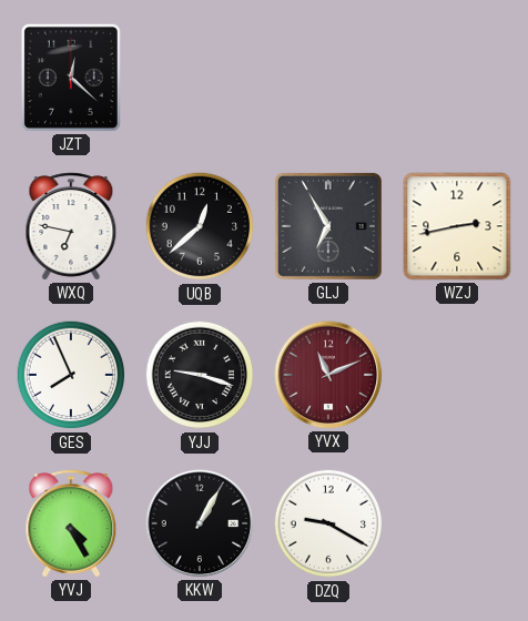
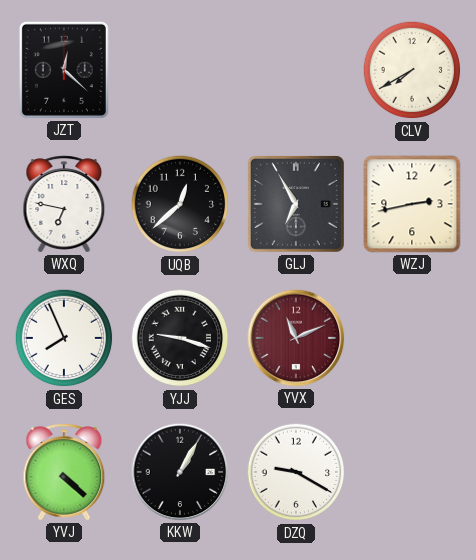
CLV: none -> 7:40 (412, 70)
YVJ: 4:25 -> 4:22 (64, 472)
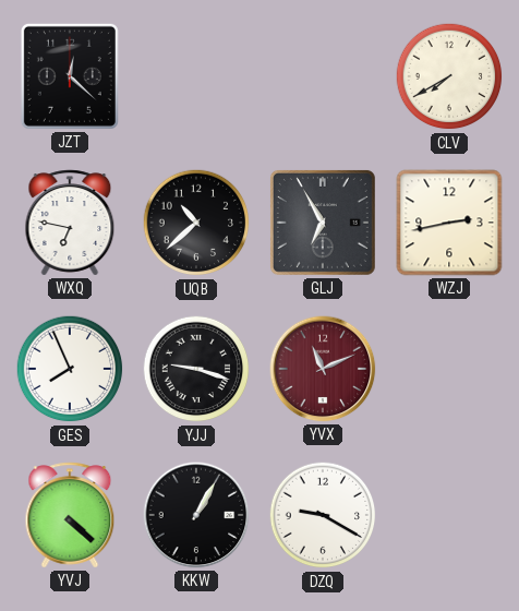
UQB: 12:38 -> 10:38 (196, 223)
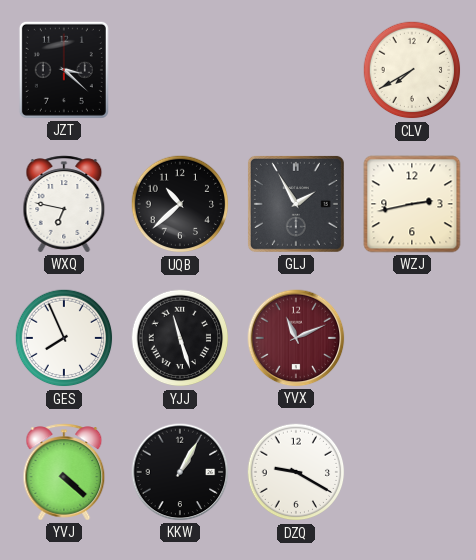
JZT: 12:22 -> 3:22 (64, 70)
GLJ: 6:55 -> 1:55 (296, 204)
YJJ: 9:18 -> 11:27 (180, 338)
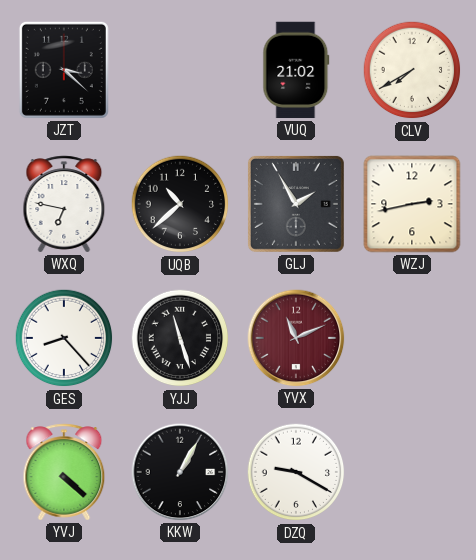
VUQ: none -> 21:02 (296, 70)
GES: 7:56 -> 8:23 (64, 338)
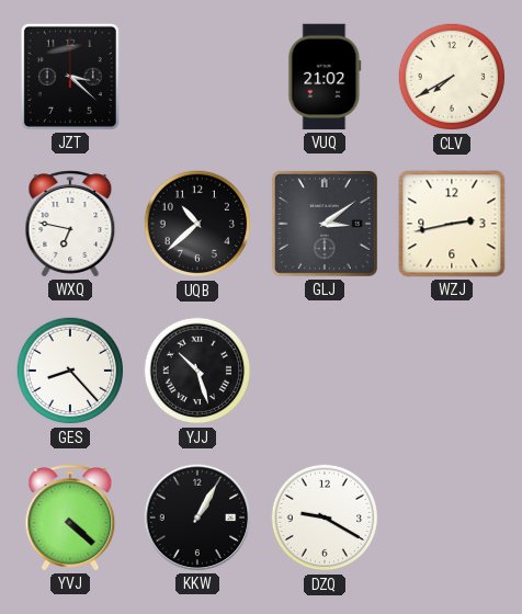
GLJ: 1:55 -> 3:09 (325, 224)
YJJ: 11:27 -> 10:27 (197, 371)
YVX: 11:11 -> none (296, 338)
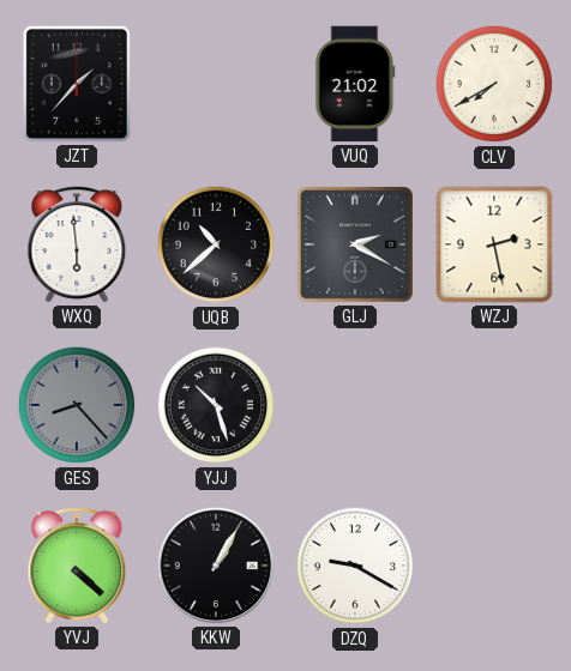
JZT: 3:22 -> 1:37 (77, 84)
WXQ: 6:47 -> 5:59 (77, 244)
GLJ: 3:09 -> 2:20 (355, 244)
WZJ: 2:43 -> 2:28 (494, 244)
GES dial: white -> grey (77, 405)
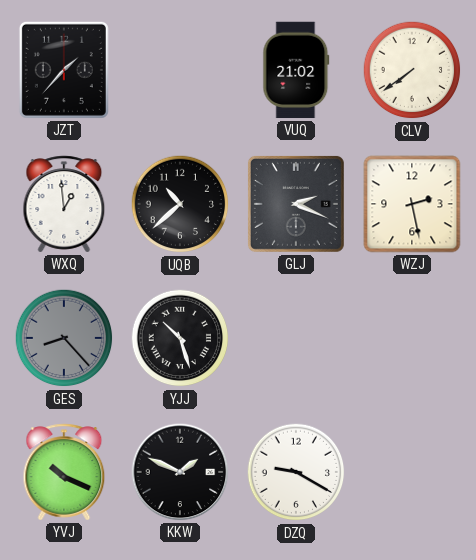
CLV: 7:40 -> 7:39 (412, 70)
WXQ: 5:59 -> 12:59 (64, 204)
GLJ: 2:20 -> 2:19 (296, 204)
YVJ: 4:22 -> 10:19 (64, 472)
KKW: 1:05 -> 1:49 (180, 472)
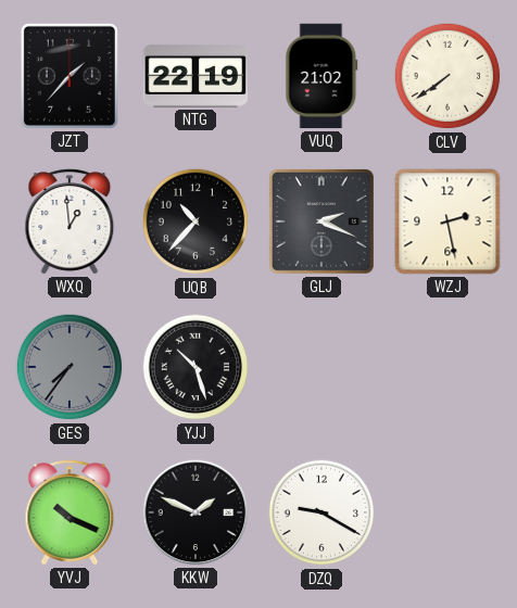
NTG: none -> 22:19 (196, 76)
UQB: 10:38 -> 10:37 (196, 221)
GES: 8:23 -> 7:36 (70, 367)
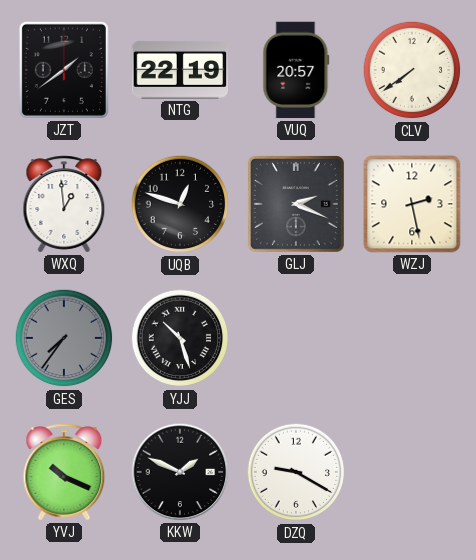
JZT: 1:37 -> 1:39 (64, 70)
VUQ: 21:02 -> 20:57 (296, 70)
UQB: 10:37 -> 12:48 (180, 204)
